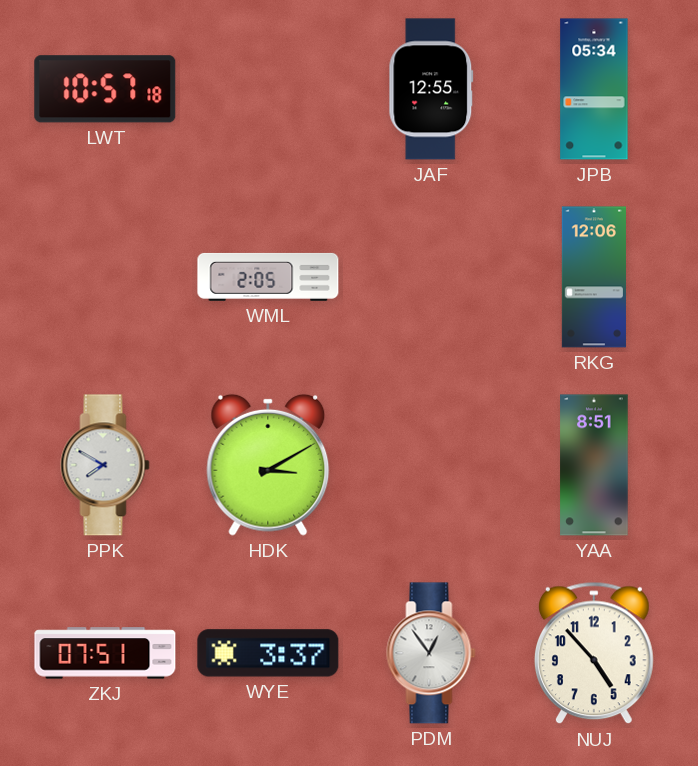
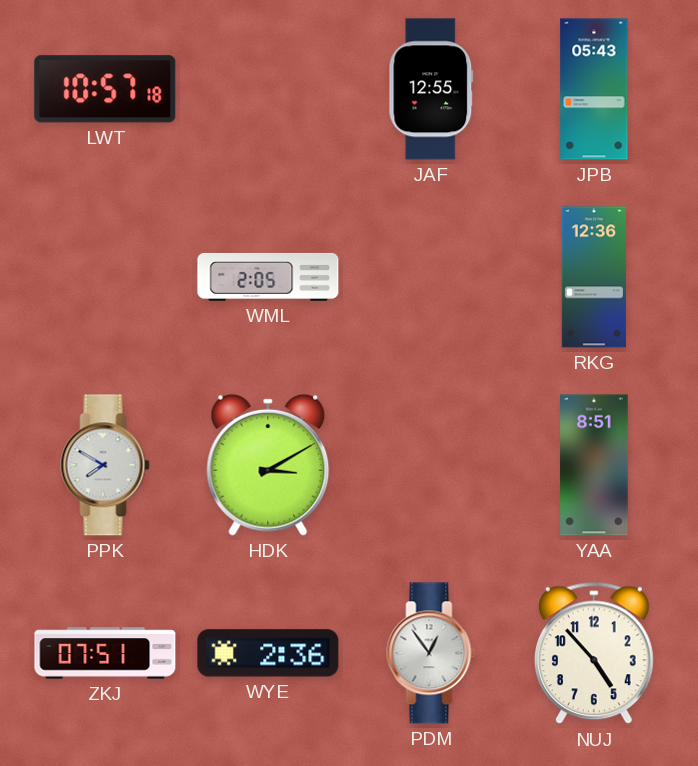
JPB: 05:34 -> 05:43 (594, 89)
RKG: 12:06 -> 12:36 (594, 277)
WYE: 3:37 -> 2:36 (268, 653)
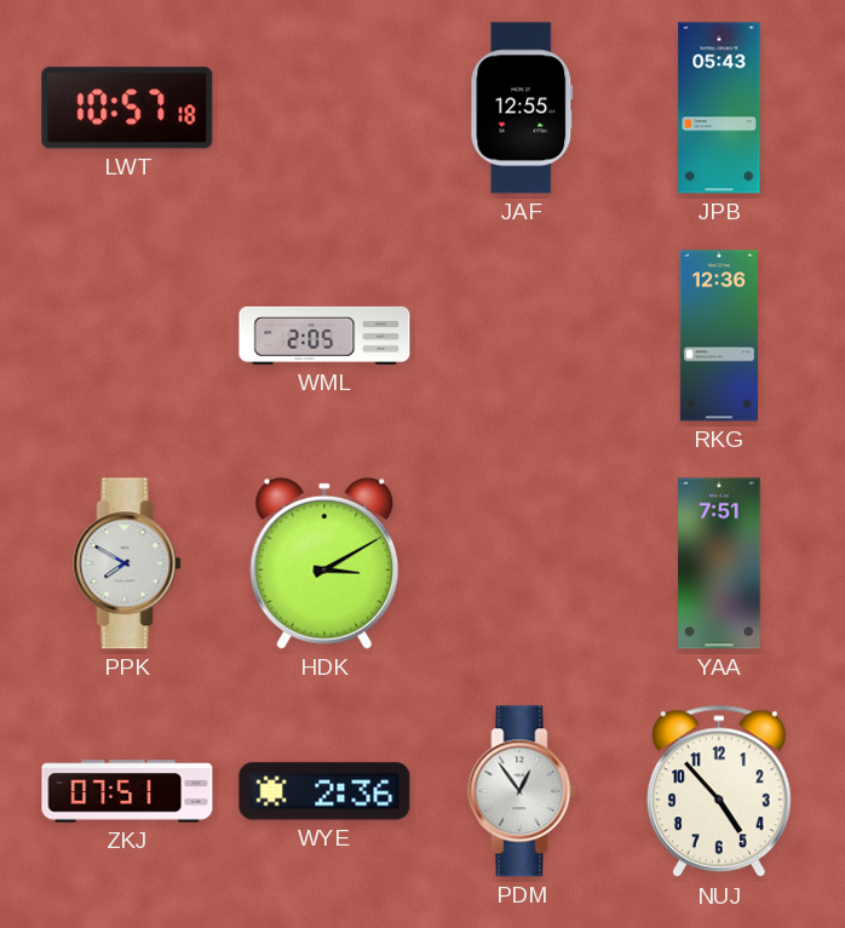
YAA: 8:51 -> 7:51 (719, 563)
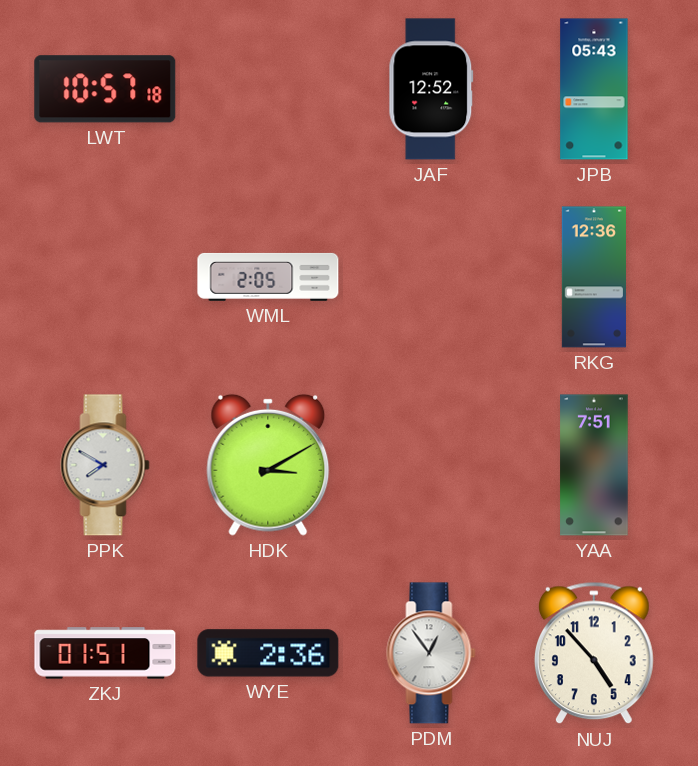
JAF: 12:55 -> 12:52 (431, 89)
ZKJ: 07:51 -> 01:51 (105, 653)
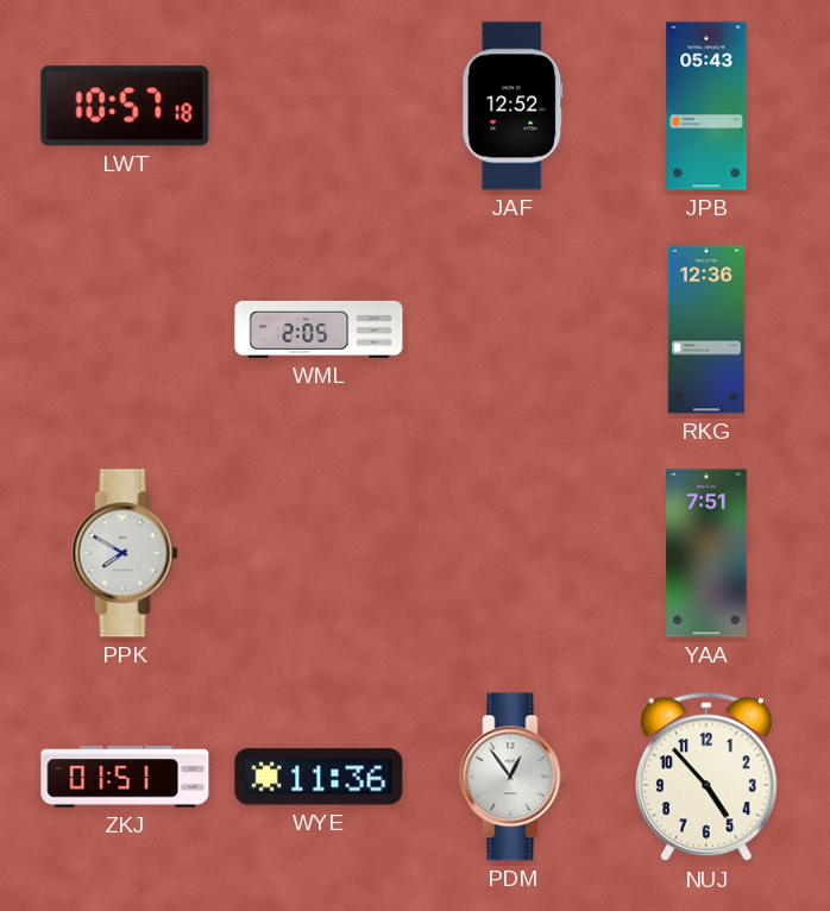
HDK: 3:10 -> none (268, 465)
WYE: 2:36 -> 11:36 (319, 777)
